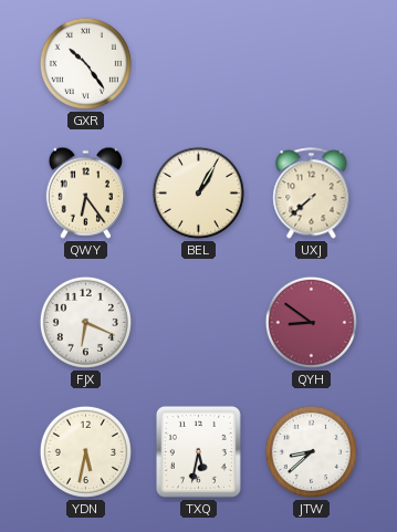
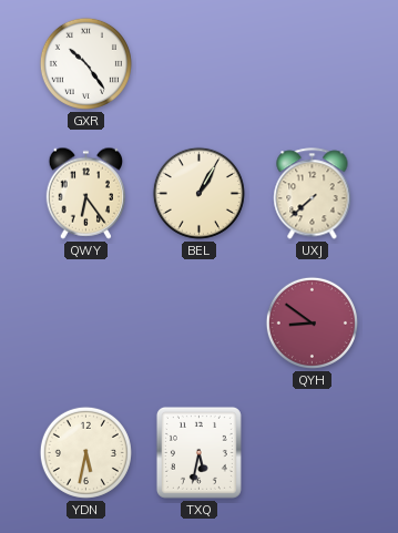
FJX: 6:19 -> none (85, 322)
JTW: 8:38 -> none (311, 451)
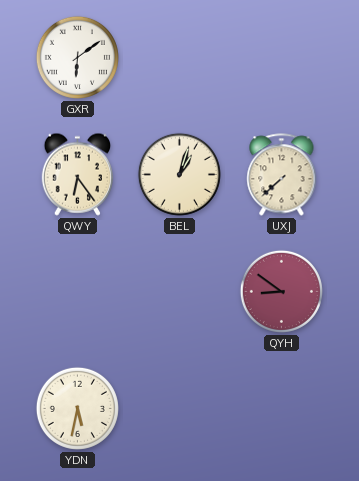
GXR: 10:24 -> 6:09 (77, 57)
BEL: 1:05 -> 1:03 (179, 174)
TXQ: 5:32 -> none (198, 452)
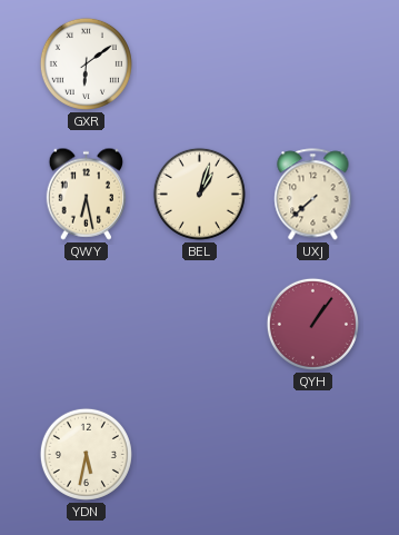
QWY: 6:24 -> 6:28 (86, 194)
QYH: 8:51 -> 1:06 (312, 324)
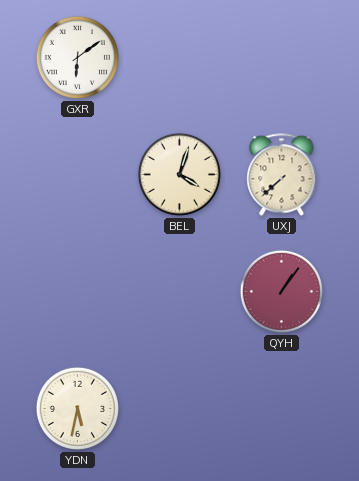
QWY: 6:28 -> none (86, 194)
BEL: 1:03 -> 4:03 (179, 174)
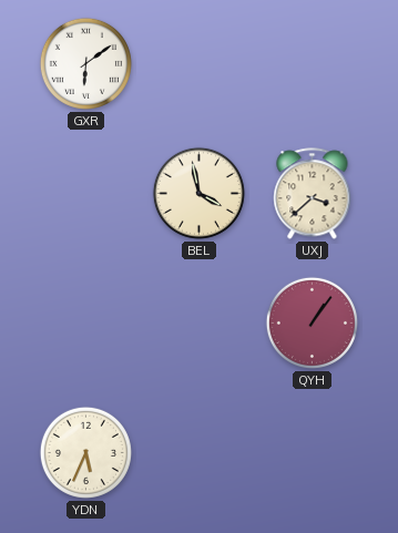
BEL: 4:03 -> 3:58 (198, 193)
UXJ: 7:38 -> 3:38 (313, 194)
YDN: 5:32 -> 5:34 (85, 452)
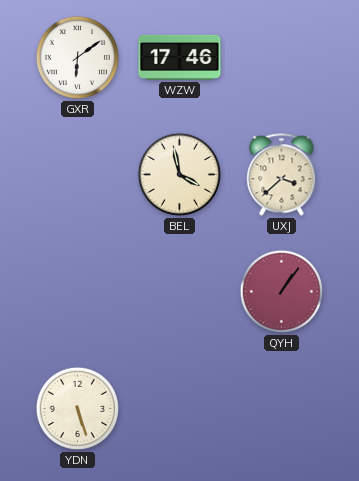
WZW: none -> 17:46 (180, 57)
YDN: 5:34 -> 5:27 (77, 408)
